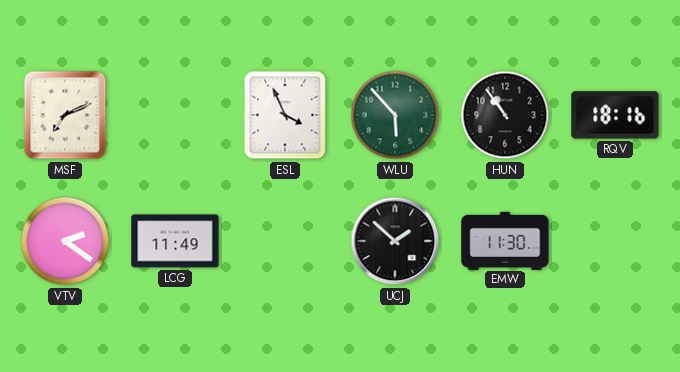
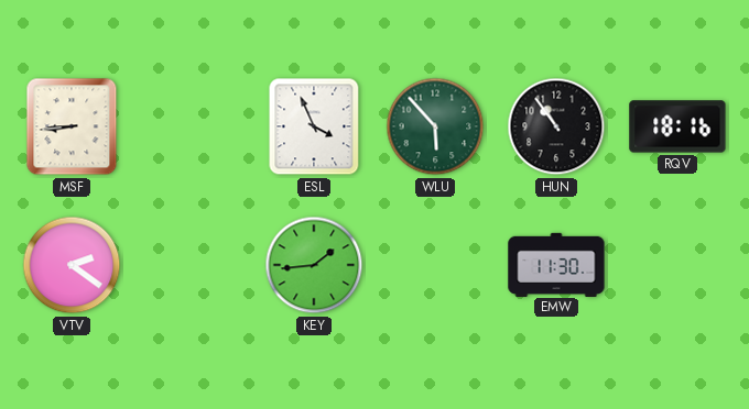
MSF: 7:11 -> 8:44 (72, 126)
LCG: 11:49 -> none (175, 241)
KEY: none -> 1:44 (314, 265)
UCJ: 1:52 -> none (395, 241)
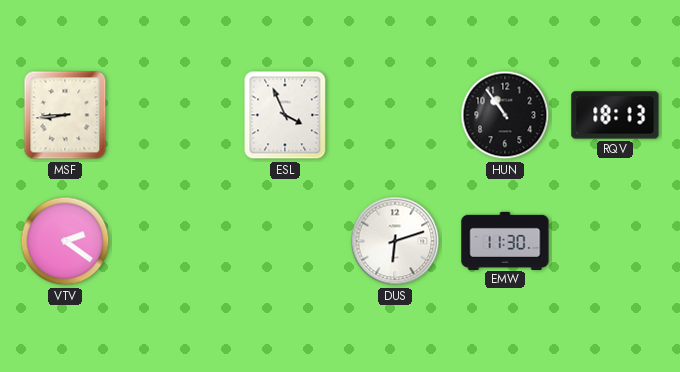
WLU: 5:53 -> none (435, 126)
RQV: 18:16 -> 18:13 (615, 115)
KEY: 1:44 -> none (314, 265)
DUS: none -> 6:12 (395, 241)
